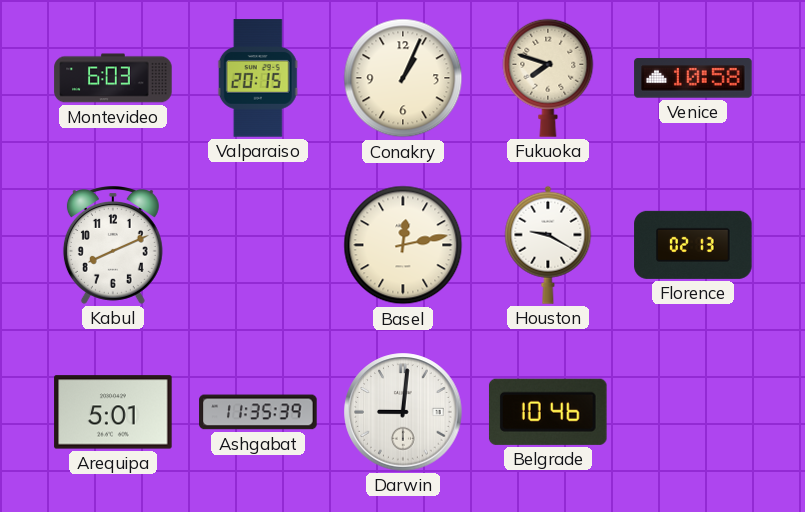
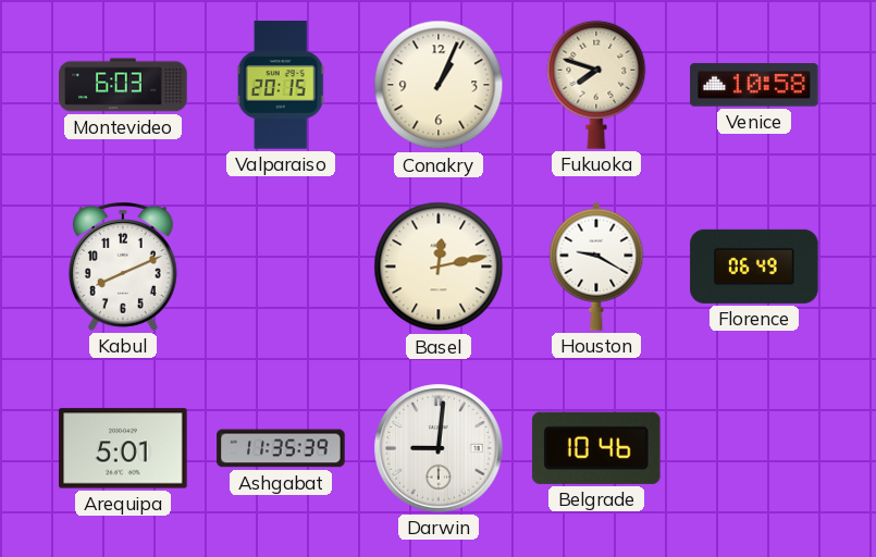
Florence: 02:13 -> 06:49 (754, 267)
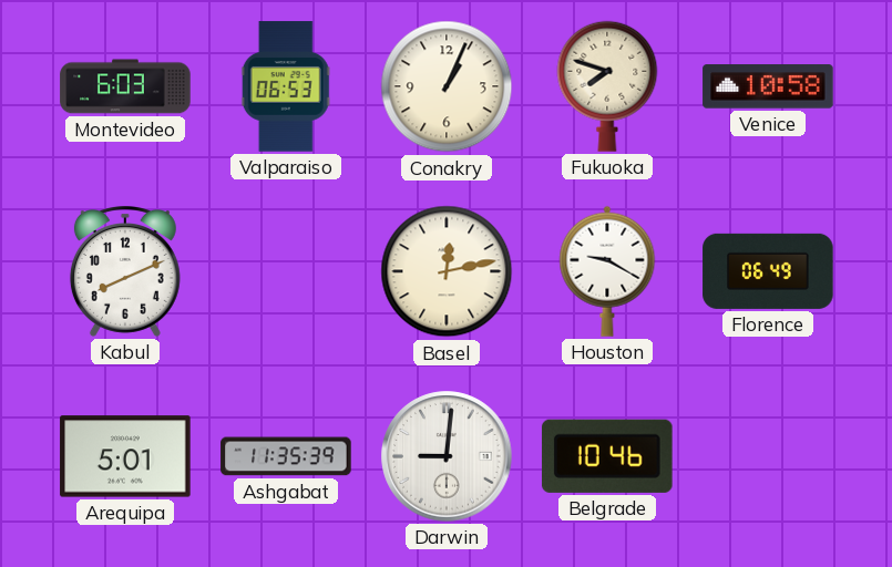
Valparaiso: 20:15 -> 06:53 (286, 86)
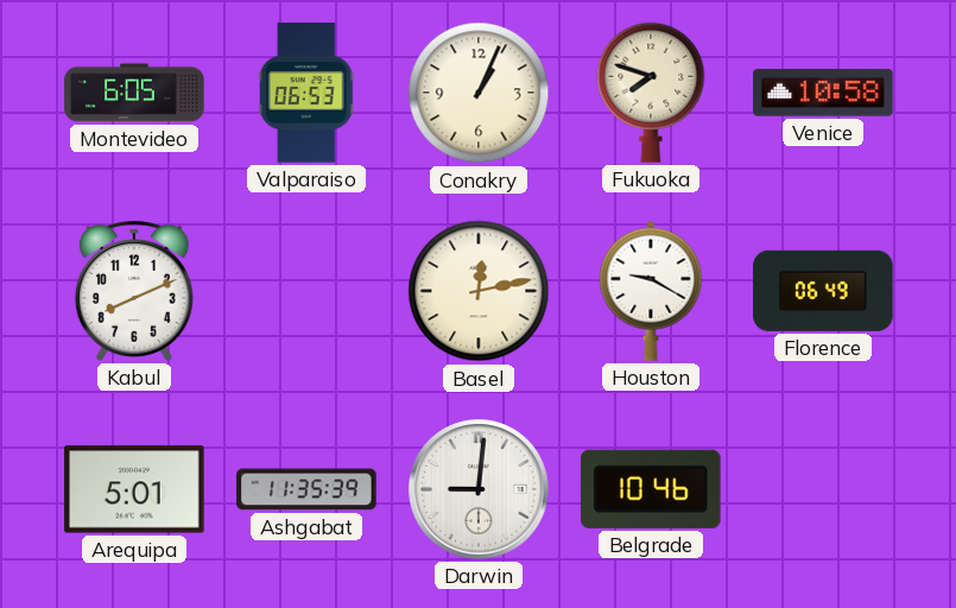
Montevideo: 6:03 -> 6:05 (134, 93)
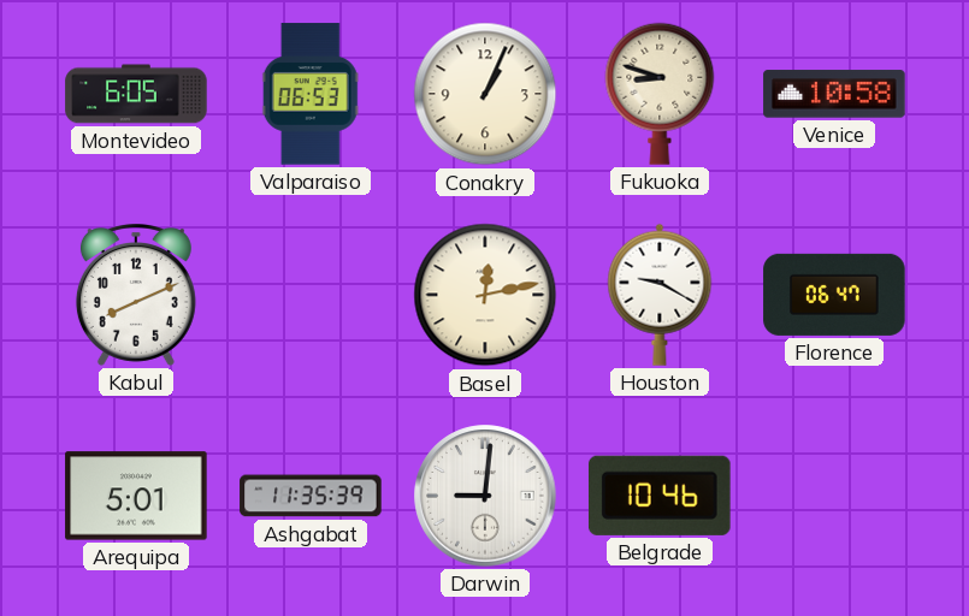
Fukuoka: 7:48 -> 8:48 (660, 94)
Florence: 06:49 -> 06:47 (834, 295)
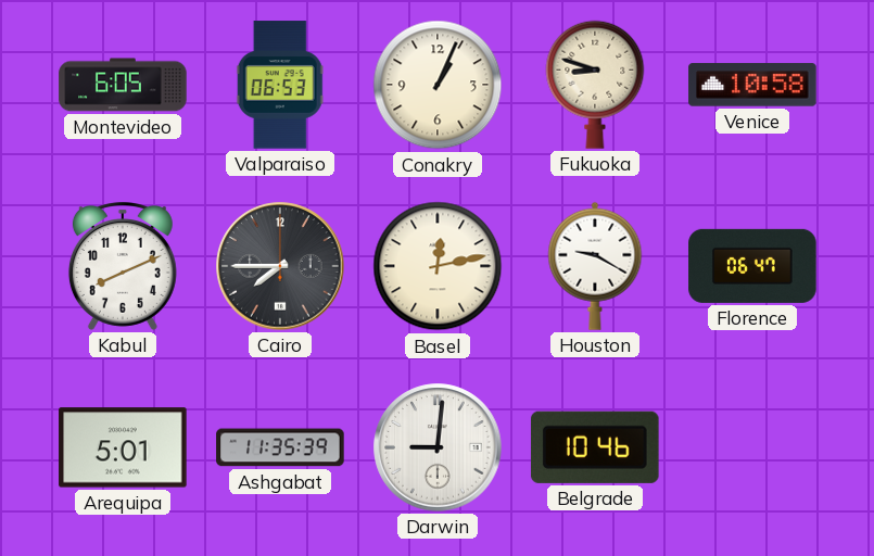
Cairo: none -> 7:45 (280, 266)
